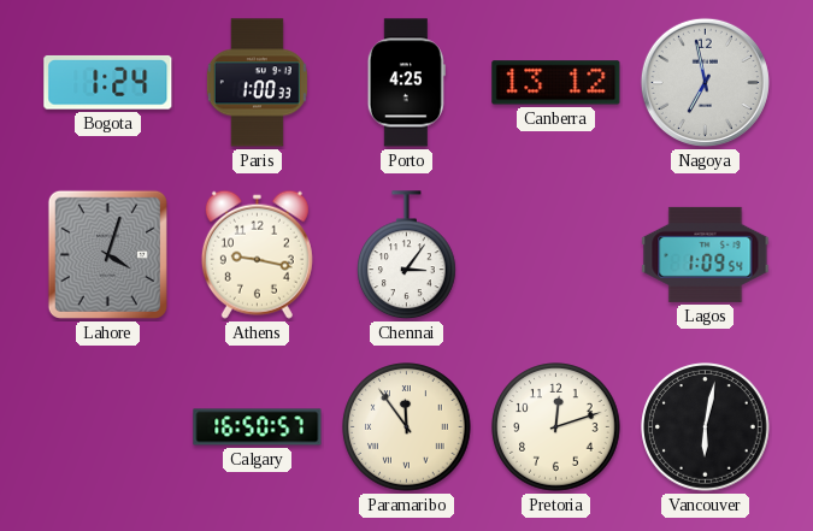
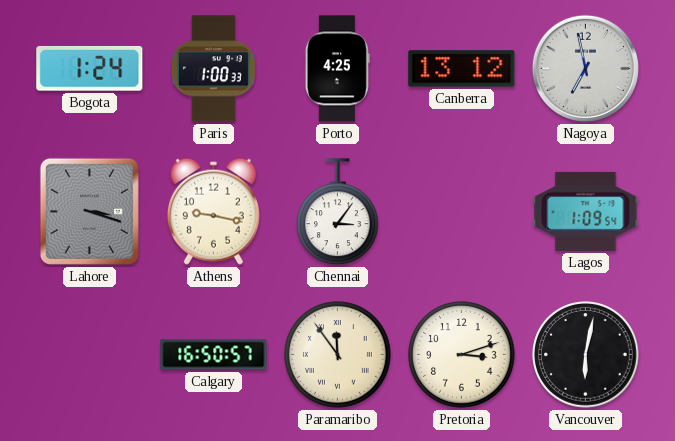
Lahore: 4:03 -> 3:18 (89, 211)
Pretoria: 12:12 -> 3:12 (462, 355)
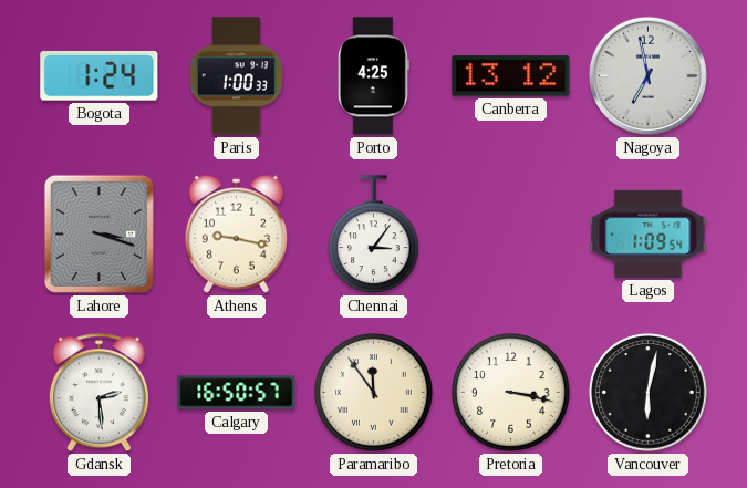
Gdansk: none -> 2:29 (98, 393)
Pretoria: 3:12 -> 3:17 (511, 393)
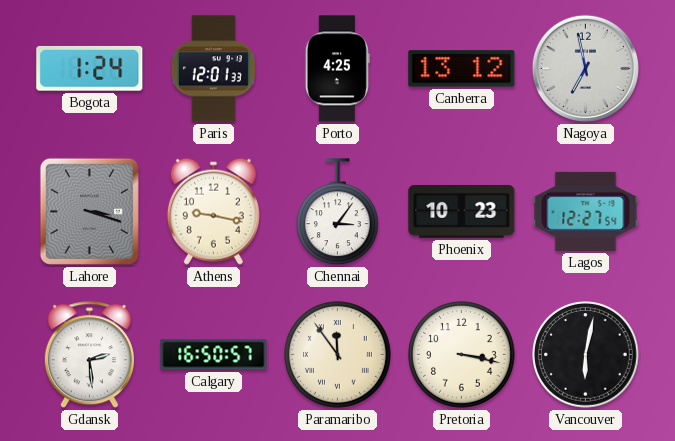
Paris: 1:00 -> 12:01 (213, 69)
Phoenix: none -> 10:23 (462, 211)
Lagos: 1:09 -> 12:27 (586, 211)
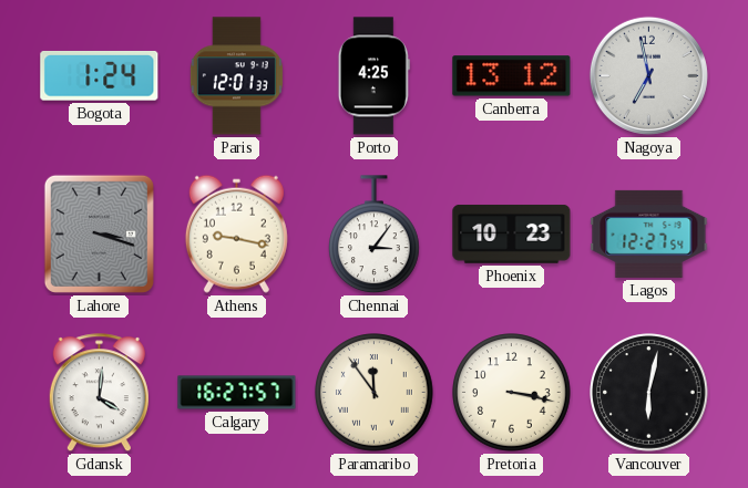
Gdansk: 2:29 -> 4:01 (99, 393)
Calgary: 16:50 -> 16:27 (237, 393)
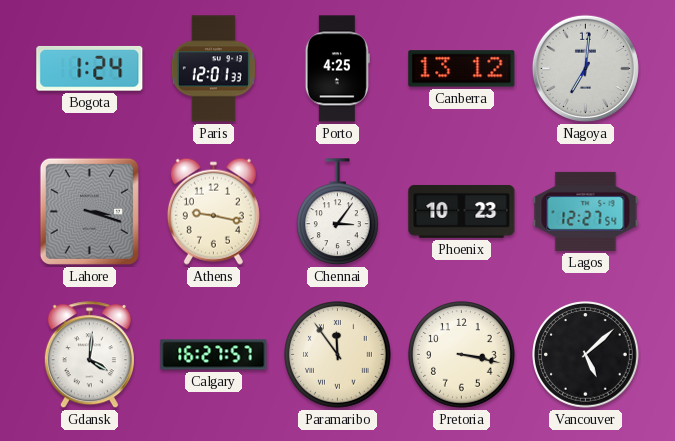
Nagoya: 6:58 -> 7:01 (585, 68)
Vancouver: 6:02 -> 5:08 (586, 355)
